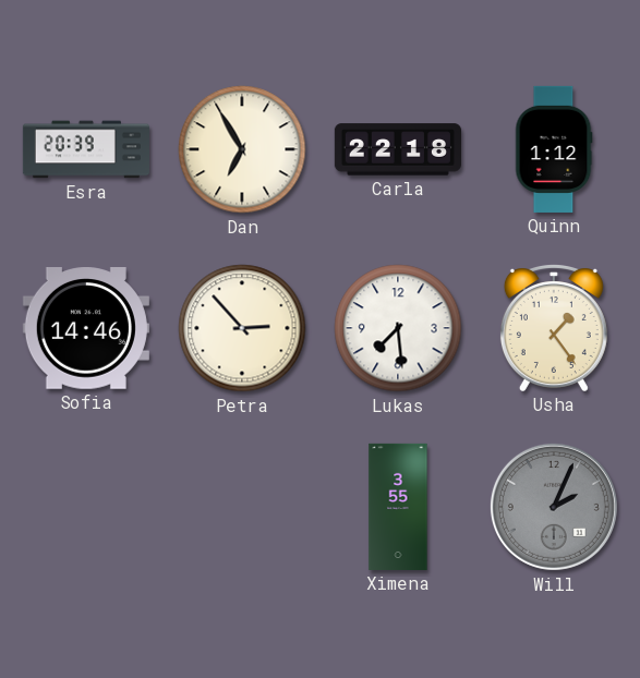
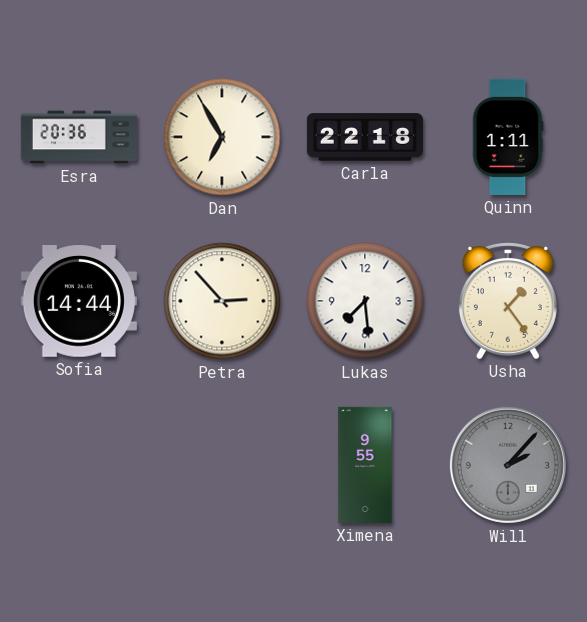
Esra: 20:39 -> 20:36 (79, 137)
Quinn: 1:12 -> 1:11 (508, 137)
Sofia: 14:46 -> 14:44 (79, 302)
Ximena: 3:55 -> 9:55 (365, 465)
Will: 2:04 -> 2:07 (508, 465)
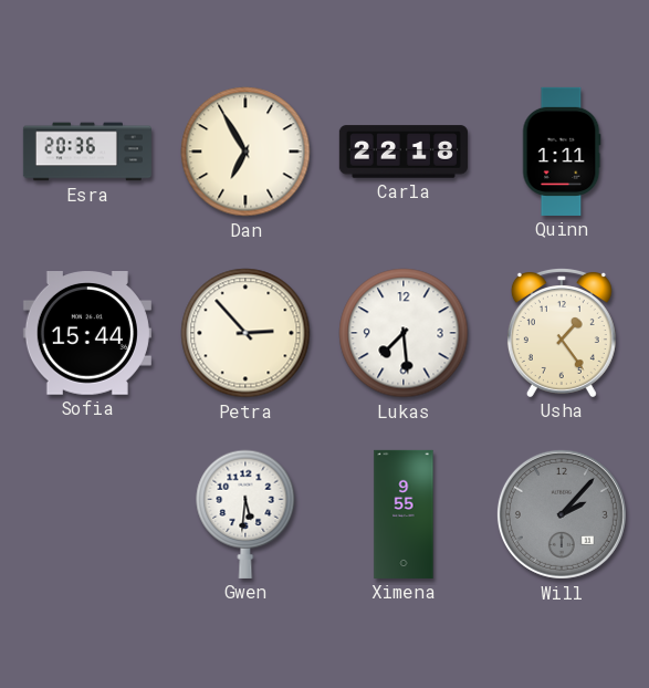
Sofia: 14:44 -> 15:44 (87, 334)
Gwen: none -> 5:31 (245, 514)
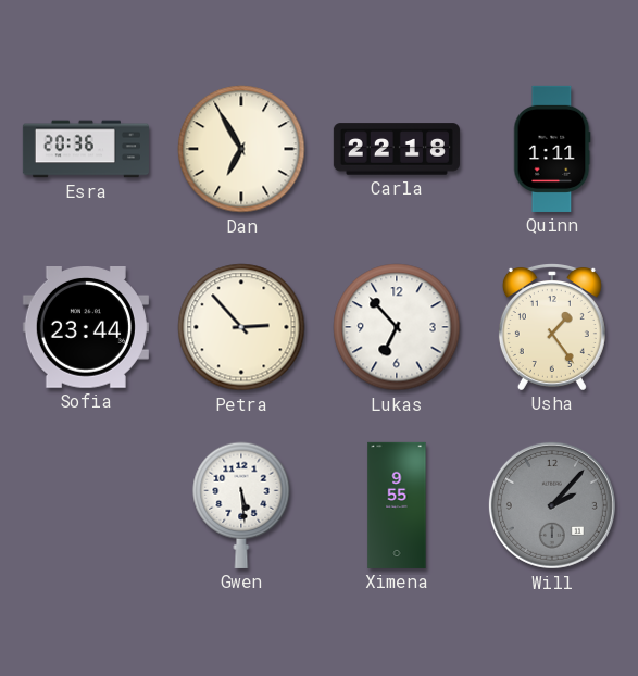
Sofia: 15:44 -> 23:44 (86, 328)
Lukas: 7:29 -> 6:53 (397, 327)
Gwen: 5:31 -> 5:29 (241, 505)
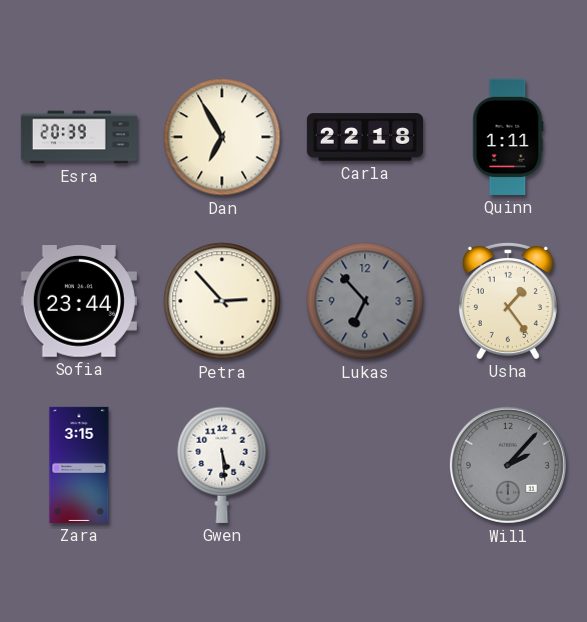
Esra: 20:36 -> 20:39 (79, 137)
Lukas dial: white -> grey (365, 301)
Zara: none -> 3:15 (79, 465)
Ximena: 9:55 -> none (397, 505)
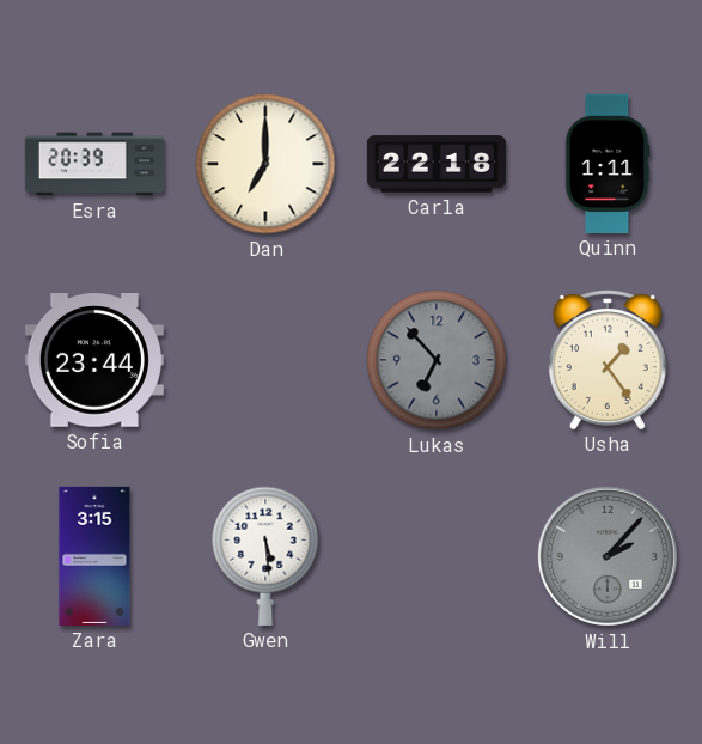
Dan: 6:55 -> 7:00 (265, 164)
Petra: 2:53 -> none (222, 301)
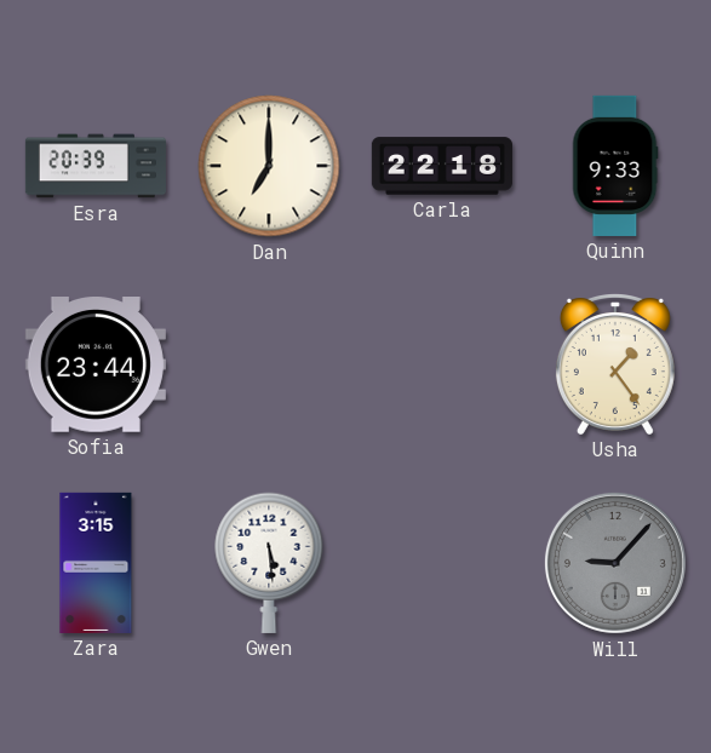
Quinn: 1:11 -> 9:33 (615, 166)
Lukas: 6:53 -> none (437, 360)
Will: 2:07 -> 9:07 (615, 563)
